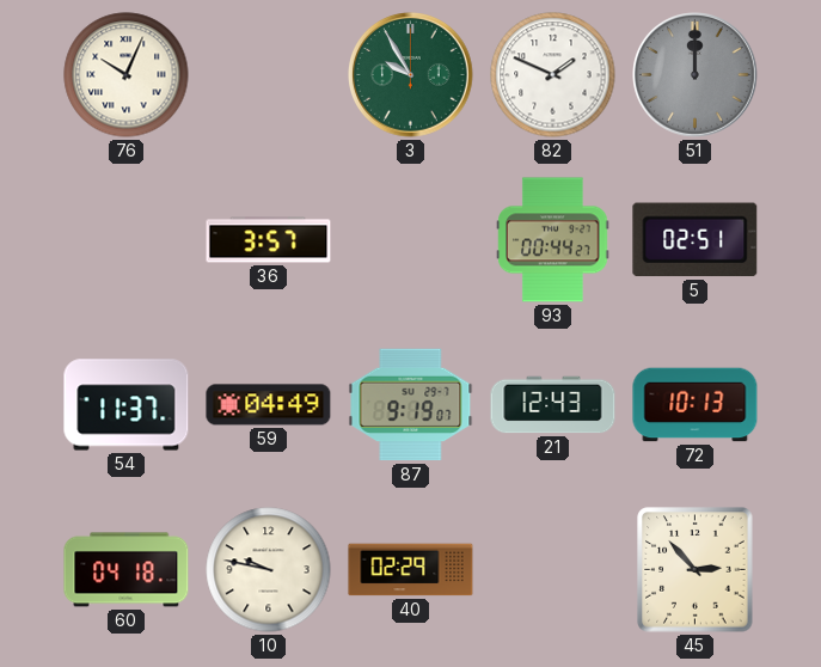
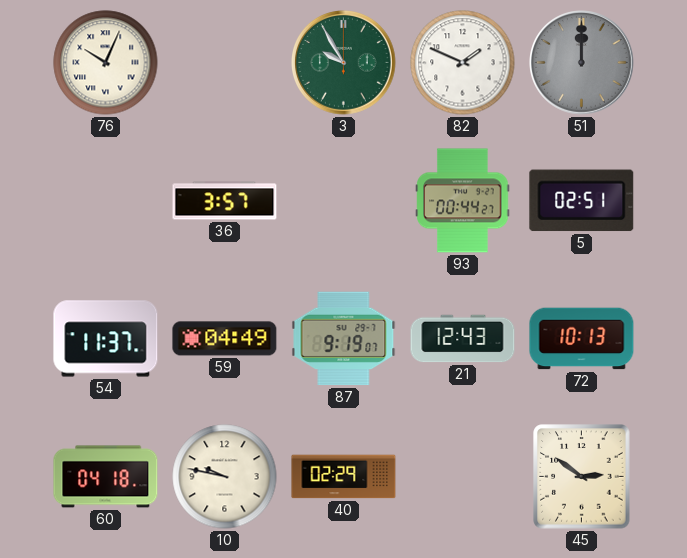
45: 2:53 -> 2:51 (582, 477)
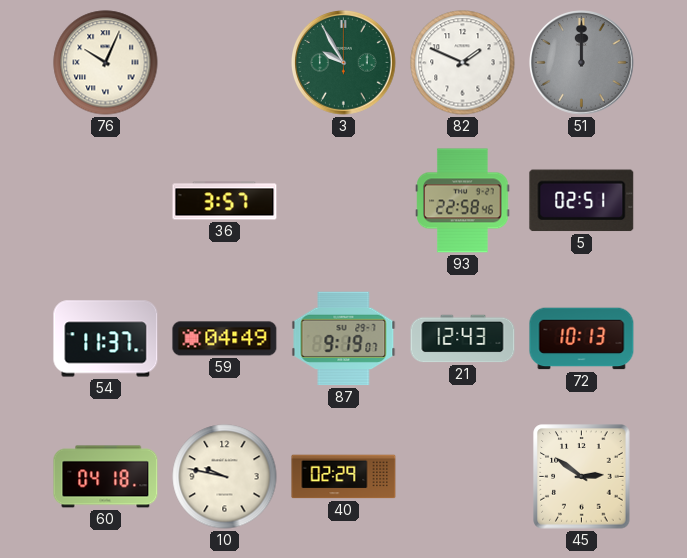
93: 00:44 -> 22:58 (463, 201)
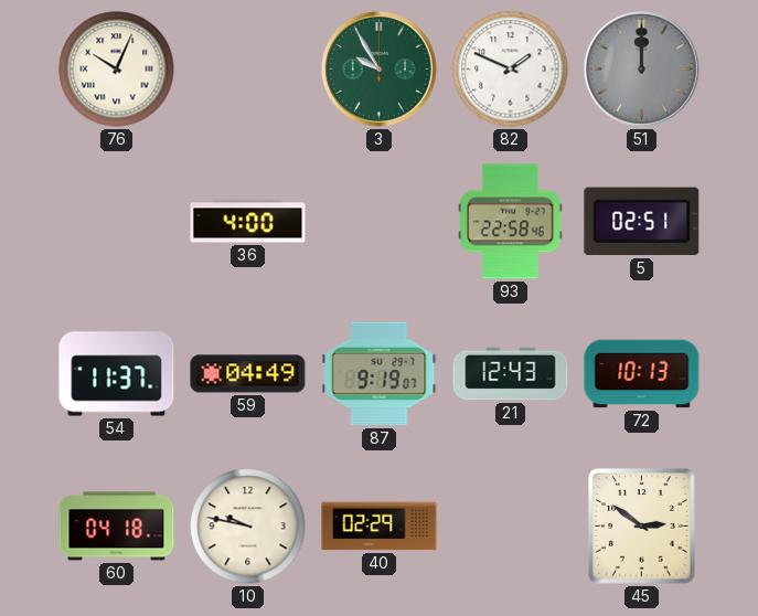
36: 3:57 -> 4:00 (248, 222)
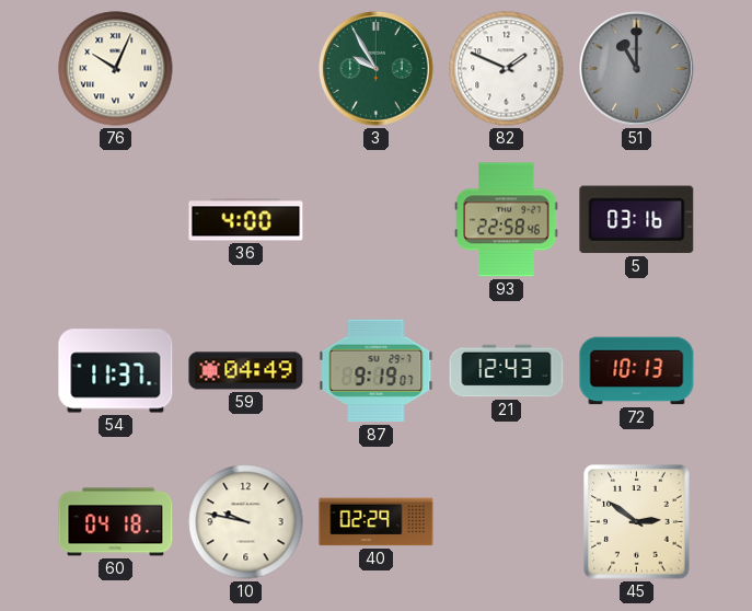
51: 12:00 -> 11:00 (637, 69)
5: 02:51 -> 03:16 (637, 220)
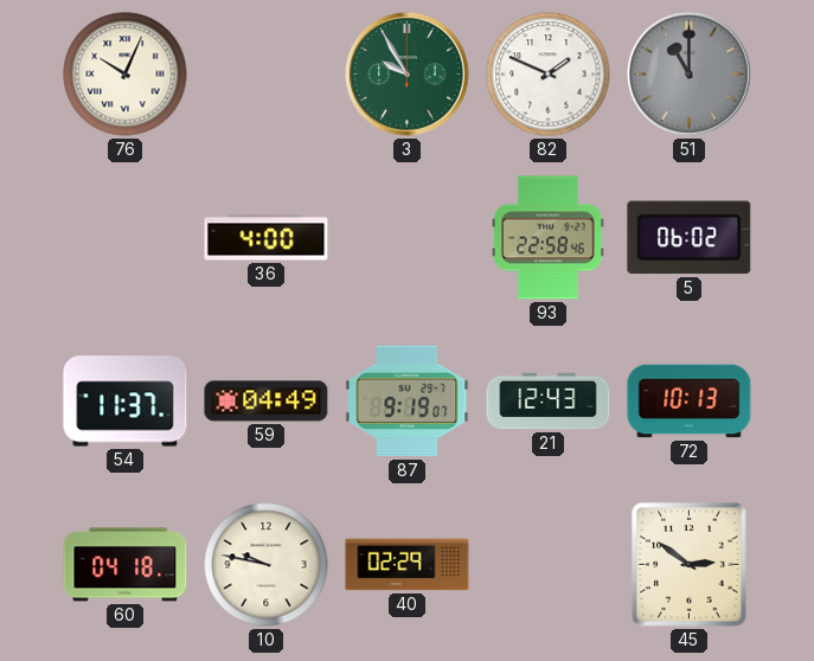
5: 03:16 -> 06:02 (690, 238)
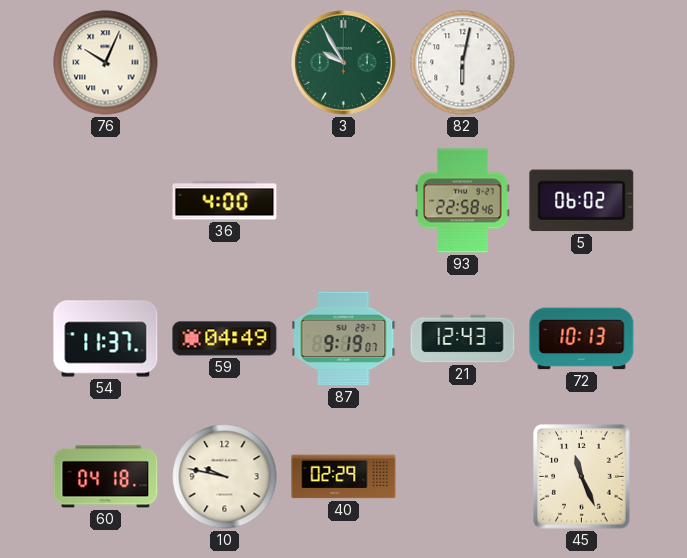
82: 1:49 -> 6:02 (463, 63)
51: 11:00 -> none (690, 75)
45: 2:51 -> 11:26 (582, 477)
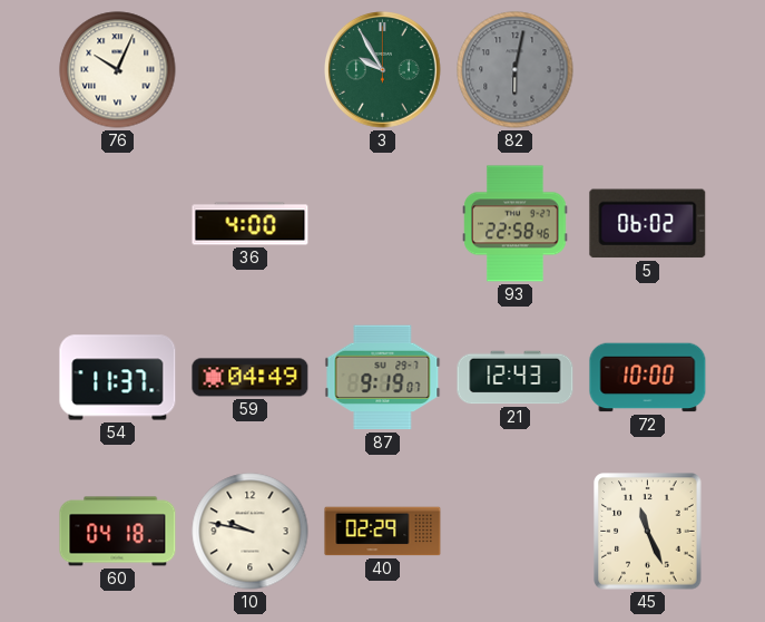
82 dial: white -> grey (516, 70)
72: 10:13 -> 10:00 (648, 378)
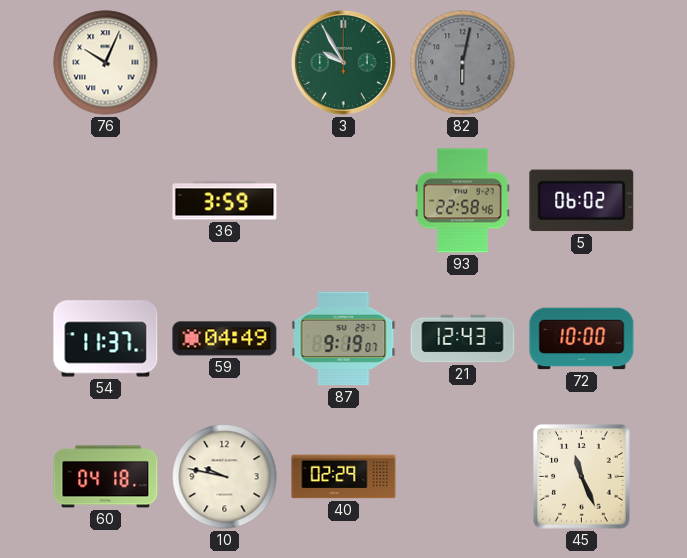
36: 4:00 -> 3:59 (225, 201)
